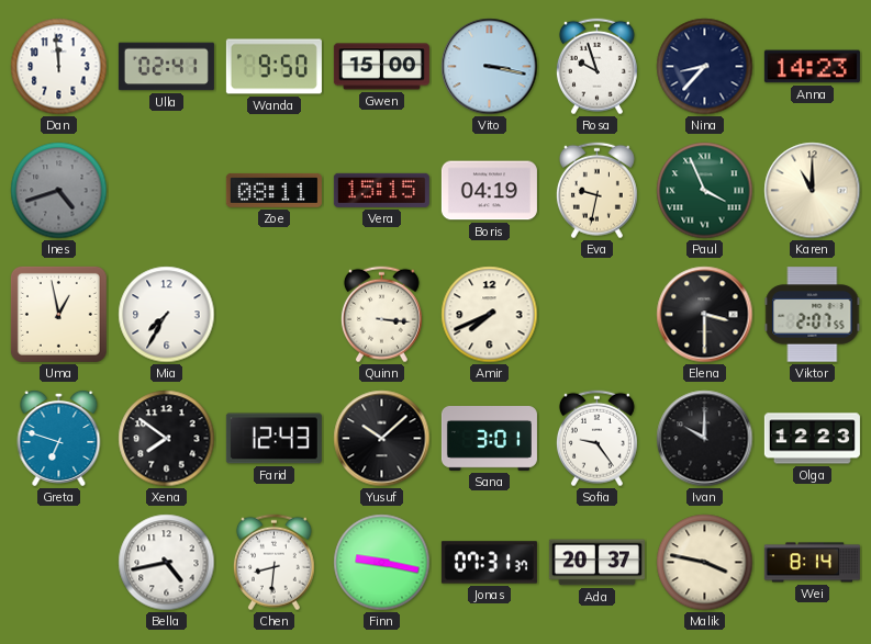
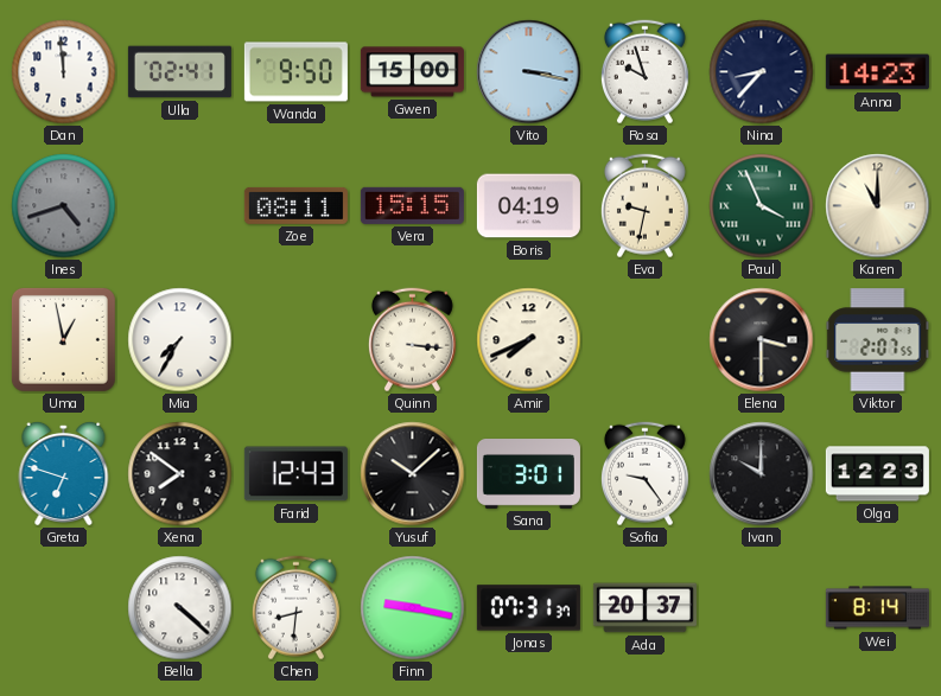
Bella: 4:43 -> 4:22 (180, 608)
Malik: 3:47 -> none (705, 563)
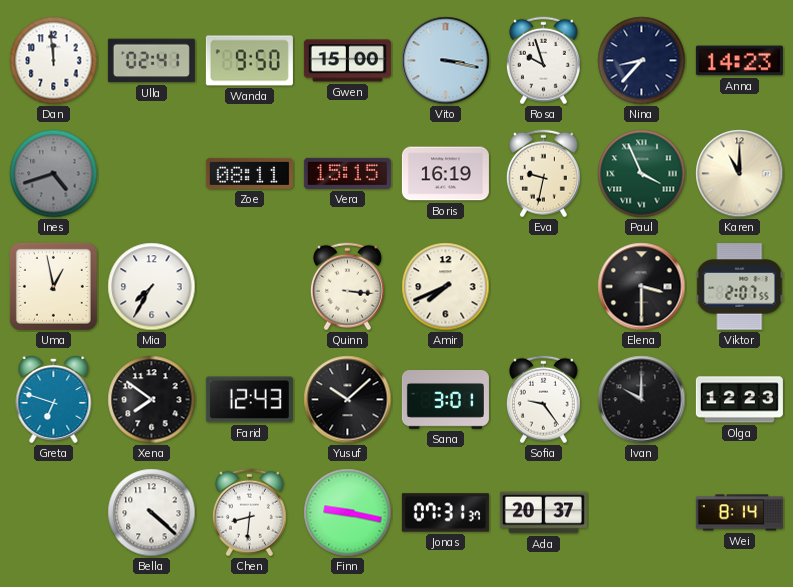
Boris: 04:19 -> 16:19 (445, 174)
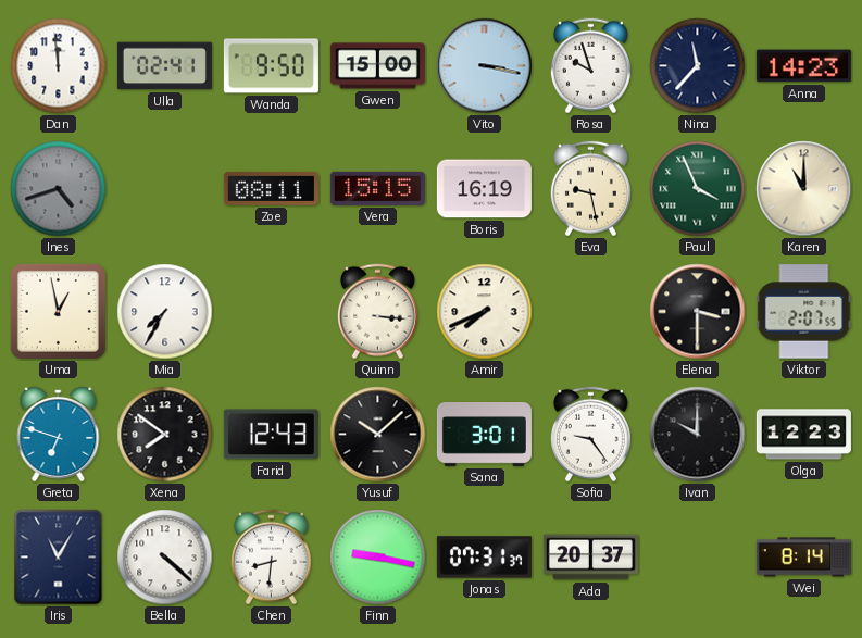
Nina: 8:37 -> 11:37 (698, 66)
Eva: 9:32 -> 9:28 (590, 189)
Iris: none -> 11:05 (59, 558)
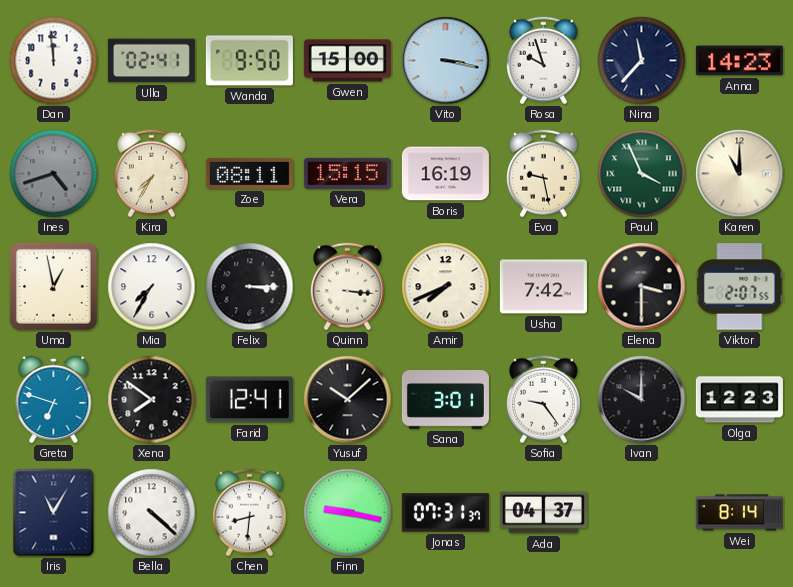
Kira: none -> 7:35 (151, 174)
Felix: none -> 3:15 (250, 287)
Usha: none -> 7:42 (543, 287)
Farid: 12:43 -> 12:41 (249, 400)
Ada: 20:37 -> 04:37 (543, 513)
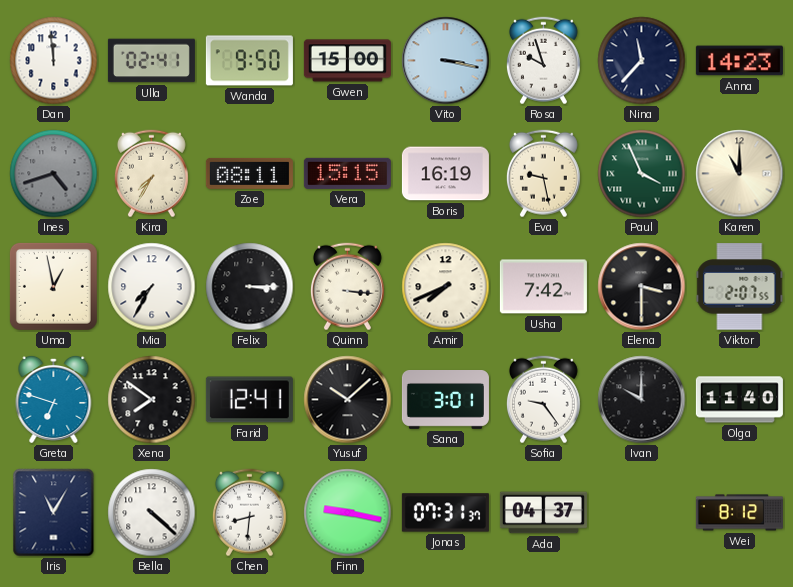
Olga: 12:23 -> 11:40 (739, 400)
Wei: 8:14 -> 8:12 (739, 513)
